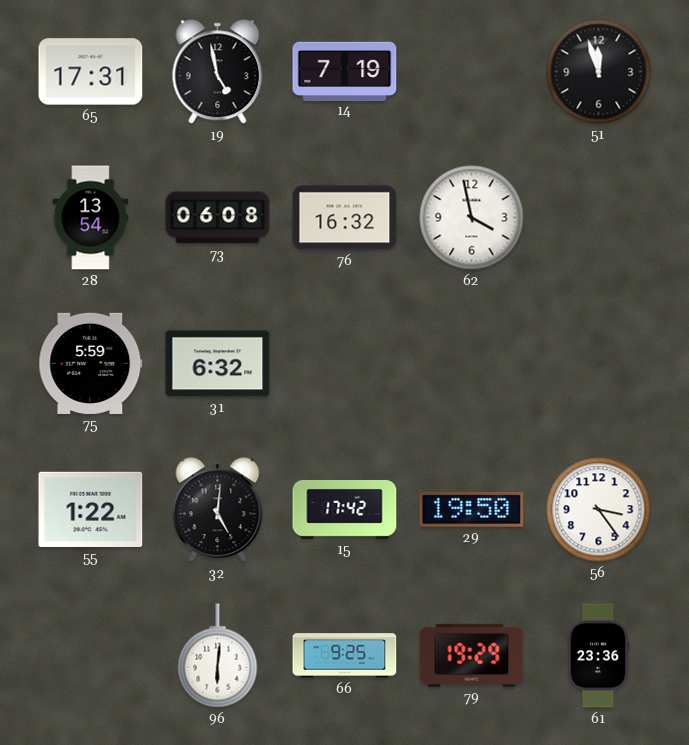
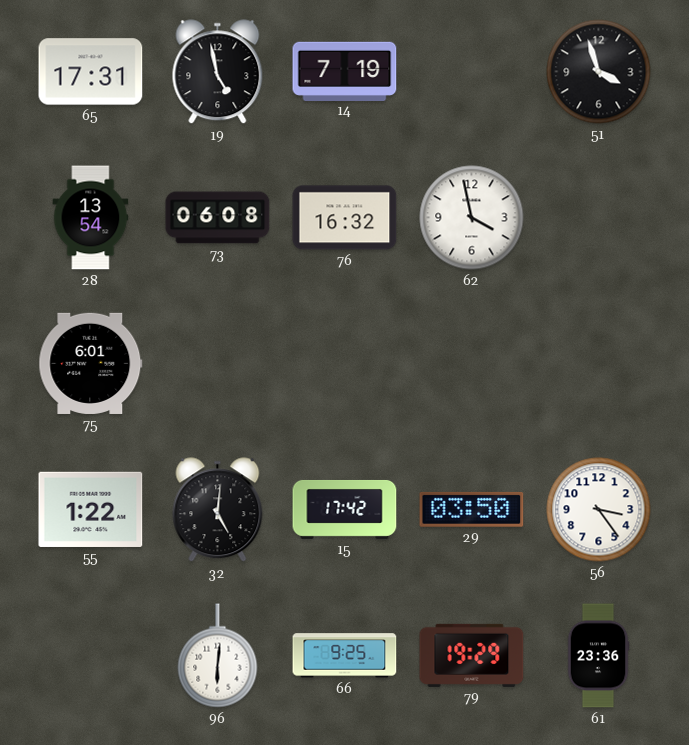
51: 11:57 -> 3:57 (599, 72)
75: 5:59 -> 6:01 (91, 363)
31: 6:32 -> none (218, 364)
29: 19:50 -> 03:50 (472, 509)
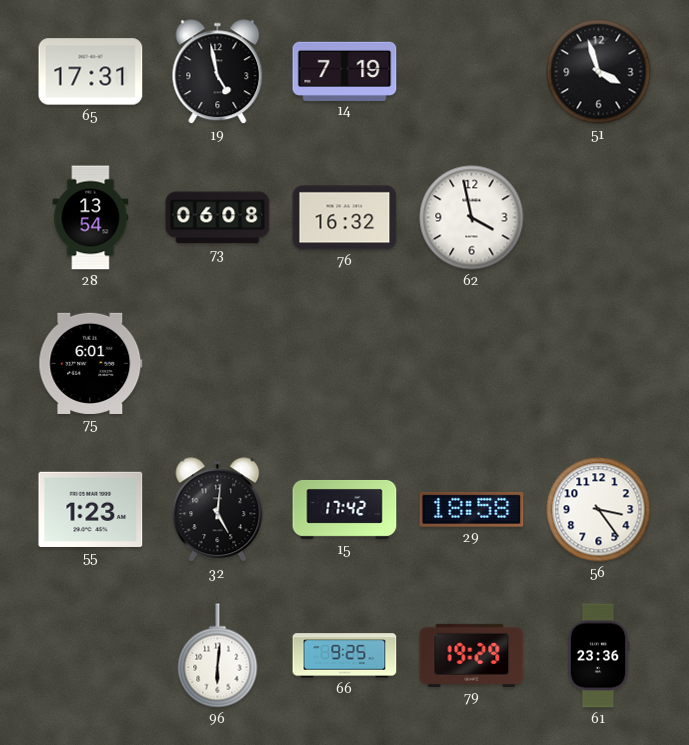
55: 1:22 -> 1:23 (91, 509)
29: 03:50 -> 18:58 (472, 509)
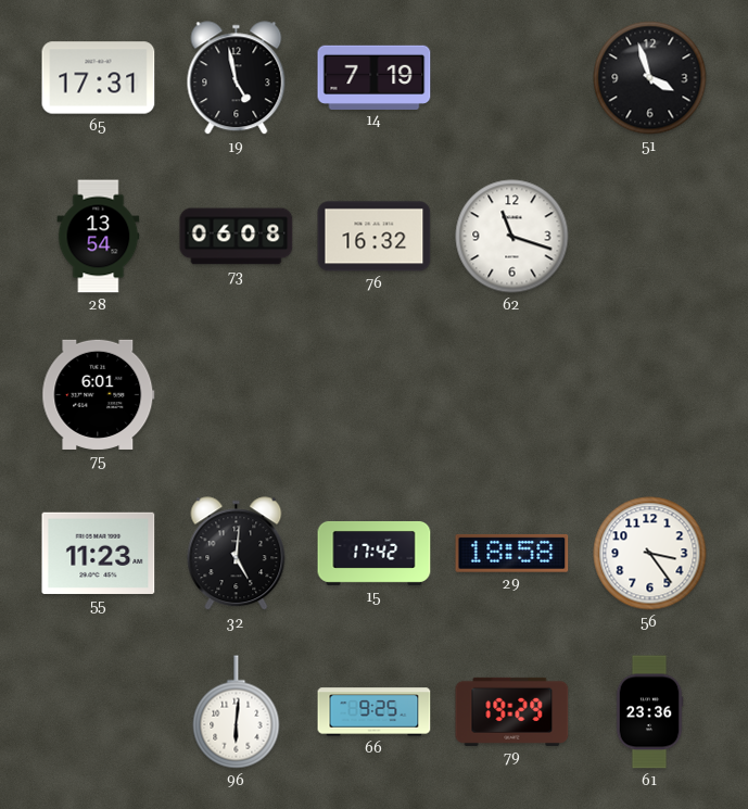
62: 3:58 -> 11:18 (512, 237)
55: 1:23 -> 11:23 (99, 553)
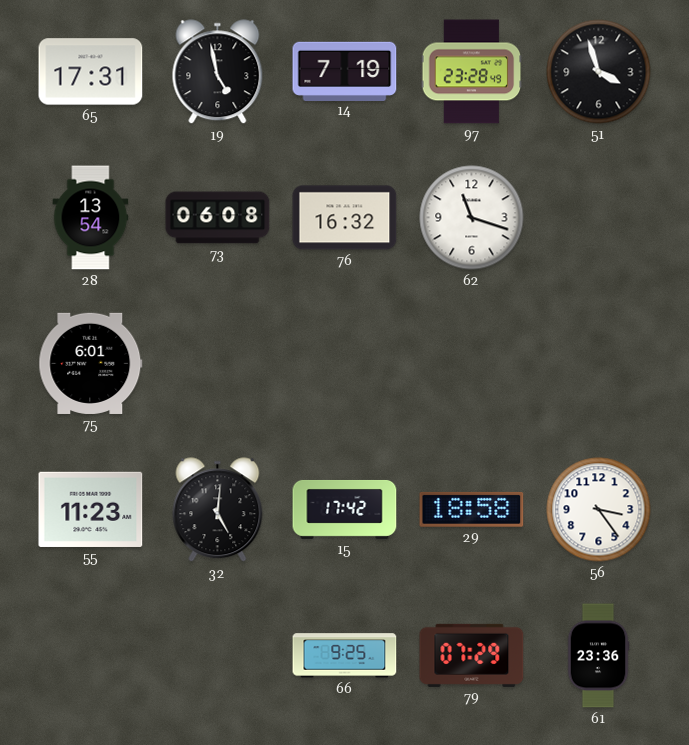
97: none -> 23:28 (472, 72)
96: 6:01 -> none (237, 712)
79: 19:29 -> 07:29 (472, 655)
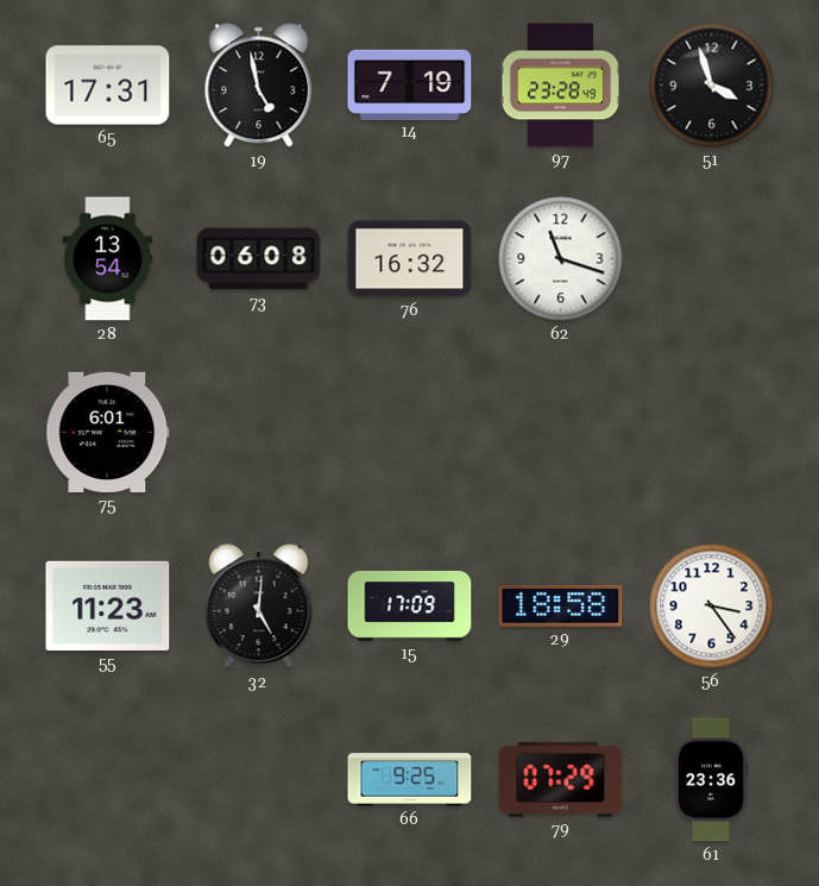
15: 17:42 -> 17:09 (410, 605)
